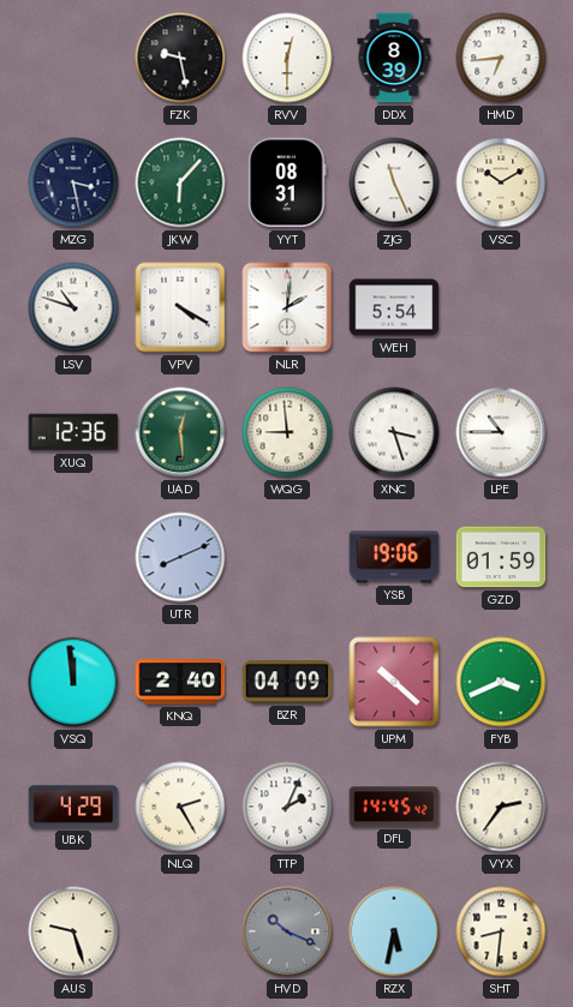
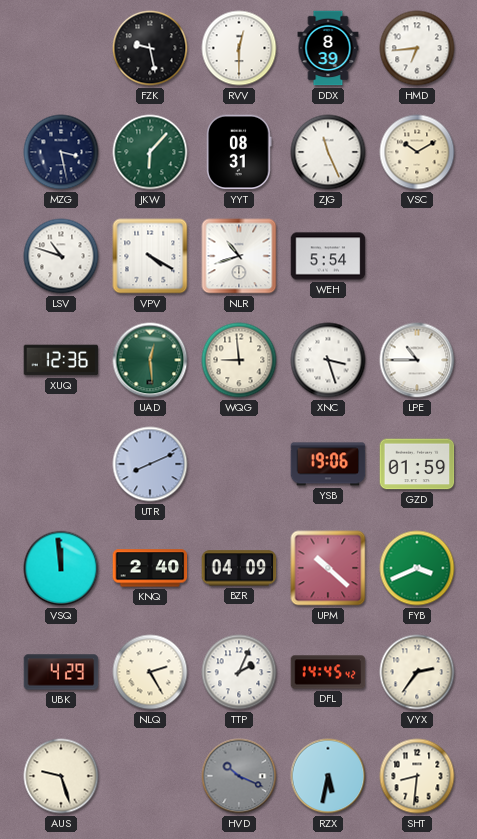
NLR: 2:01 -> 10:42 (239, 256)
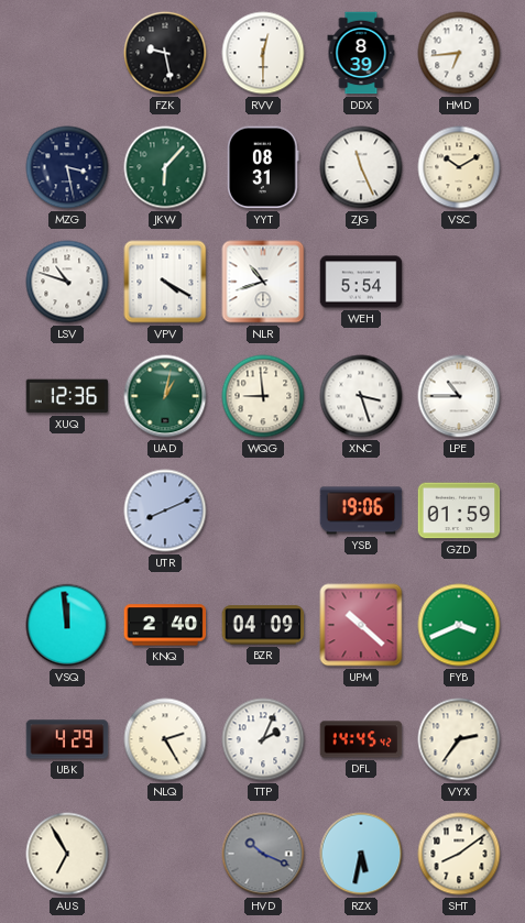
UAD: 12:29 -> 1:02 (165, 396)
AUS: 9:27 -> 6:55 (67, 854)
SHT: 8:31 -> 8:09 (459, 854)
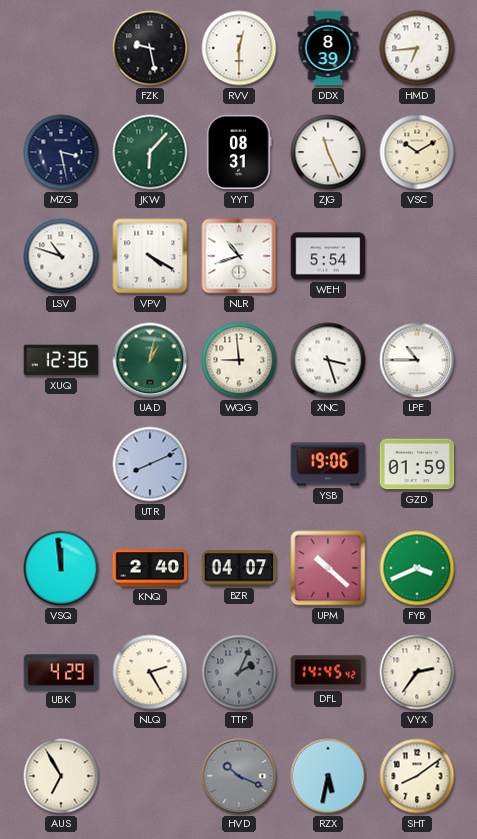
BZR: 04:09 -> 04:07 (239, 568)
TTP dial: white -> grey (239, 672)
